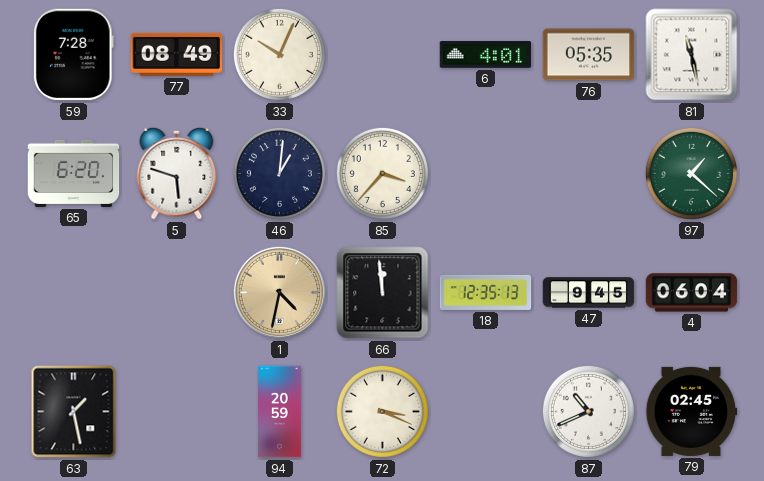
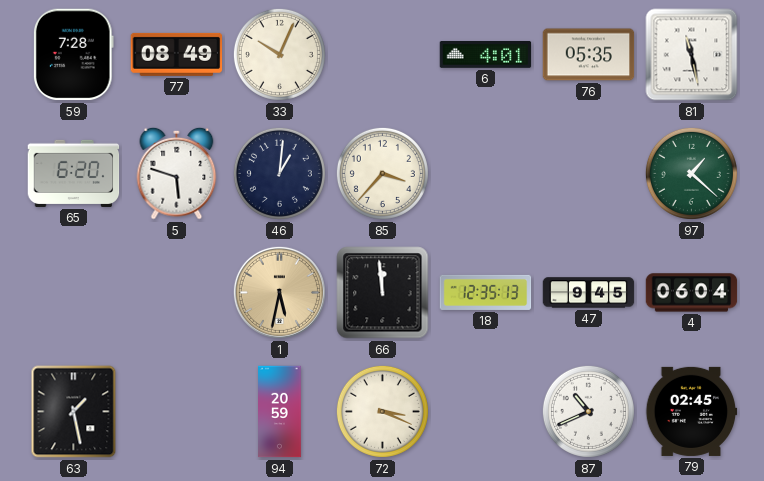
1: 4:32 -> 5:32 (279, 292)
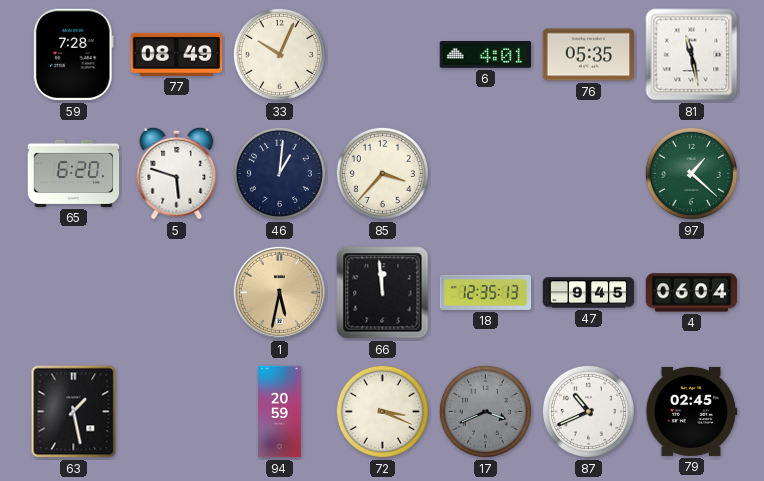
17: none -> 3:41 (485, 411)
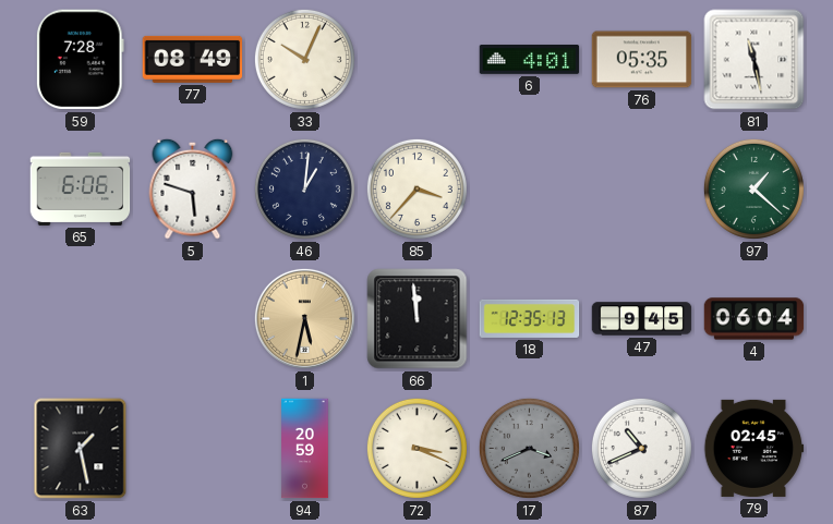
65: 6:20 -> 6:06 (81, 188)
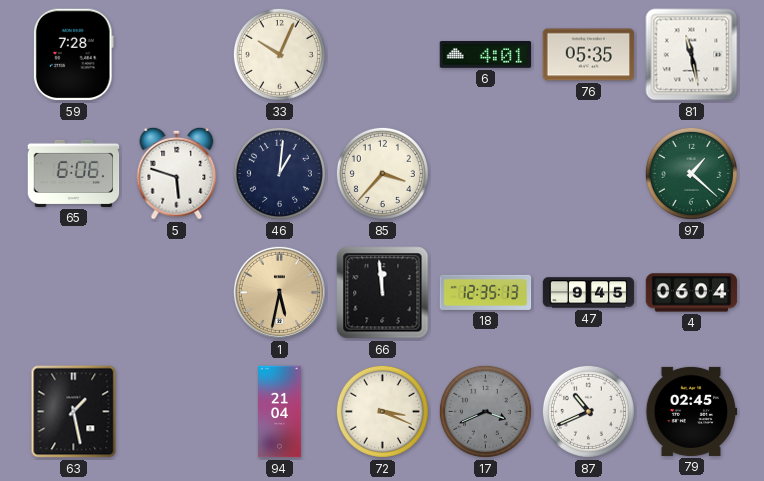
77: 08:49 -> none (193, 59)
94: 20:59 -> 21:04 (280, 412)
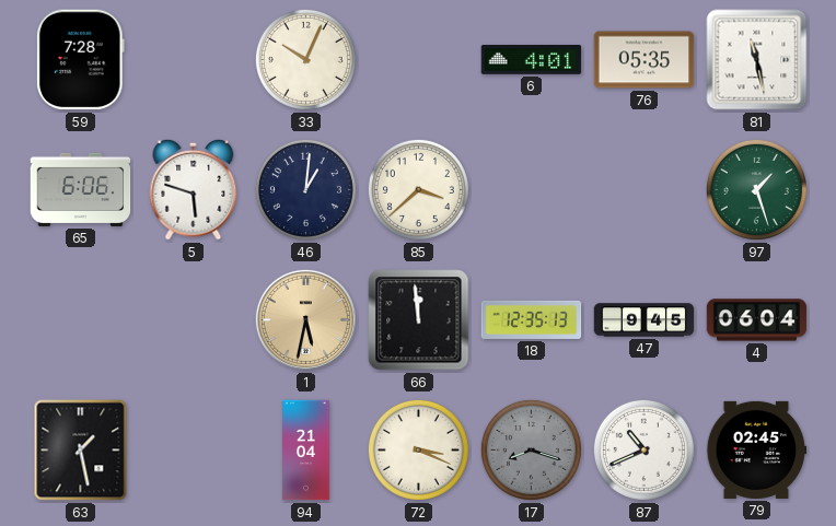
85: 3:37 -> 3:38 (418, 189)
97: 1:22 -> 1:27 (756, 189)
17: 3:41 -> 8:18 (531, 449)
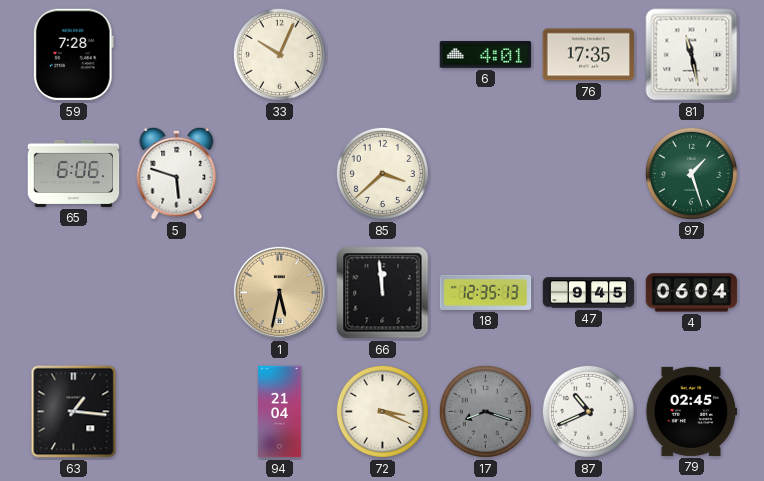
76: 05:35 -> 17:35 (589, 55)
46: 1:01 -> none (305, 189)
63: 1:28 -> 1:16 (74, 412)
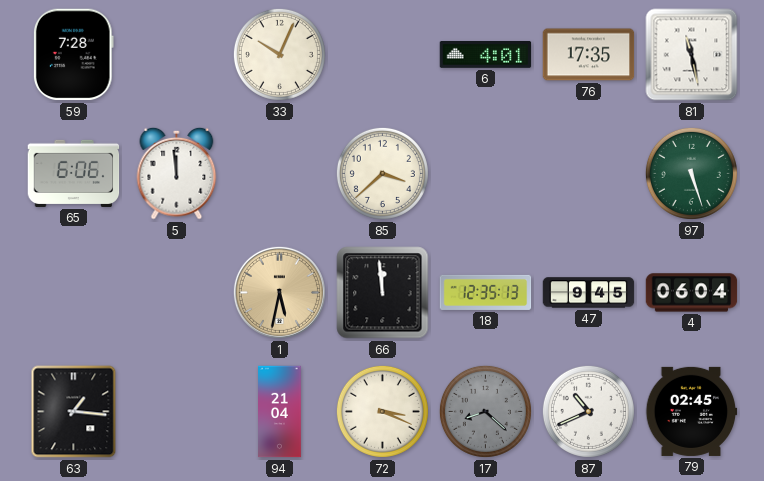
5: 5:48 -> 11:59 (177, 173)
97: 1:27 -> 5:27 (691, 173)
17: 8:18 -> 8:22 (485, 411)
